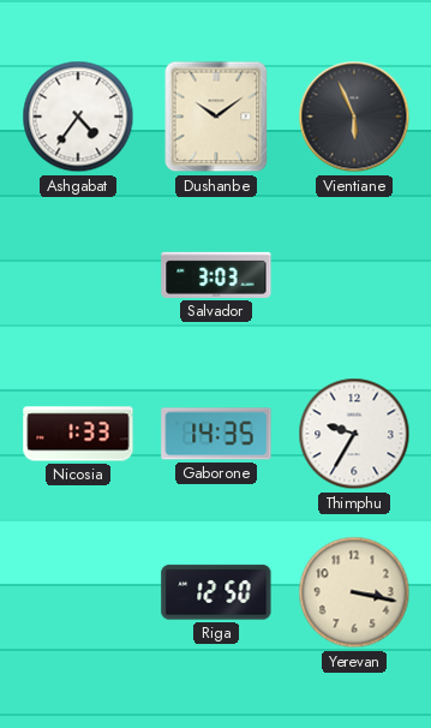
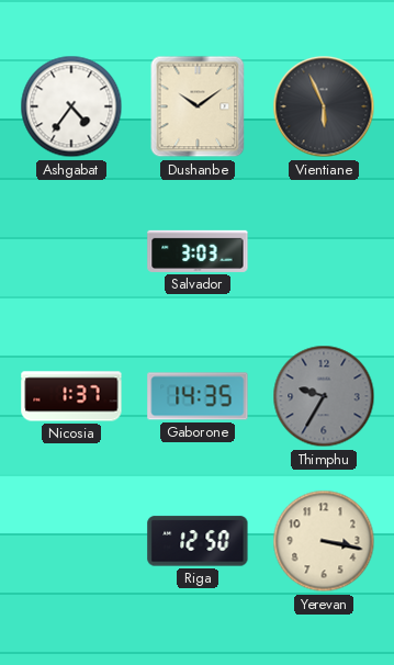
Nicosia: 1:33 -> 1:37 (71, 396)
Thimphu dial: white -> grey (324, 396)
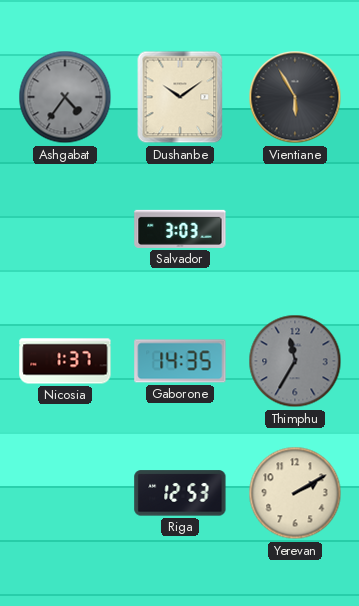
Ashgabat dial: white -> grey (65, 97)
Vientiane: 5:56 -> 5:55 (295, 97)
Thimphu: 9:35 -> 11:35 (295, 361)
Riga: 12:50 -> 12:53 (180, 493)
Yerevan: 3:17 -> 2:10 (295, 493)
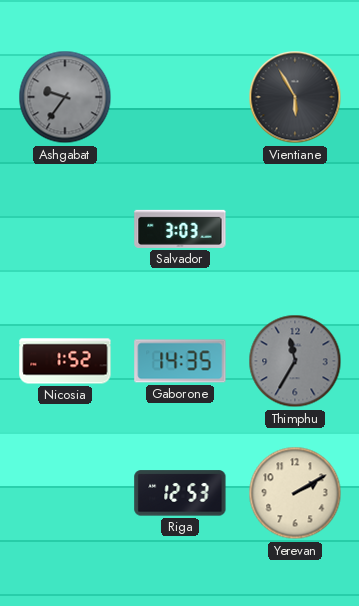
Ashgabat: 4:36 -> 9:36 (65, 97)
Dushanbe: 10:09 -> none (180, 97)
Nicosia: 1:37 -> 1:52 (65, 361)
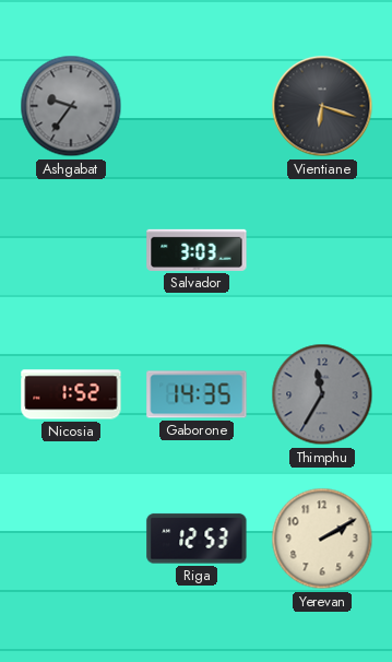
Vientiane: 5:55 -> 6:18 (322, 106)
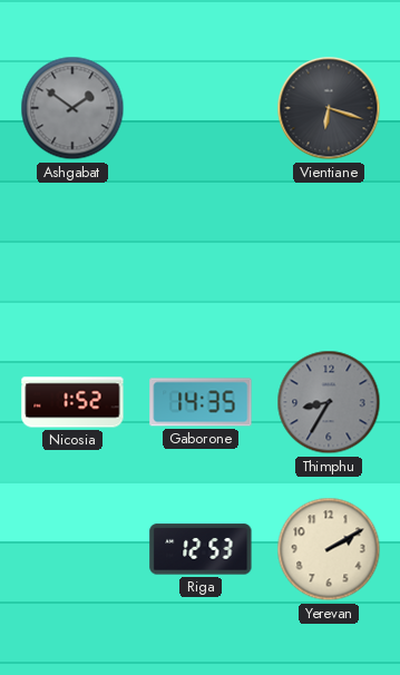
Ashgabat: 9:36 -> 1:51 (72, 108)
Salvador: 3:03 -> none (197, 250)
Thimphu: 11:35 -> 8:35 (329, 402)
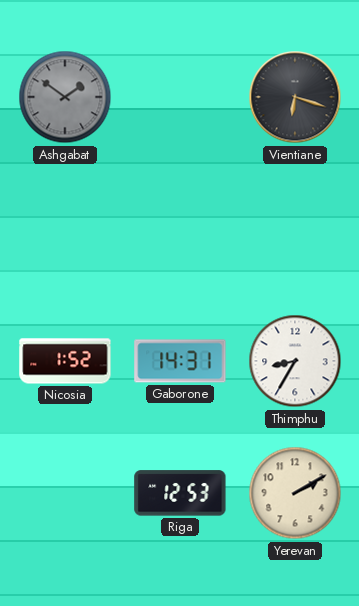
Gaborone: 14:35 -> 14:31 (180, 361)
Thimphu dial: grey -> white (295, 361)
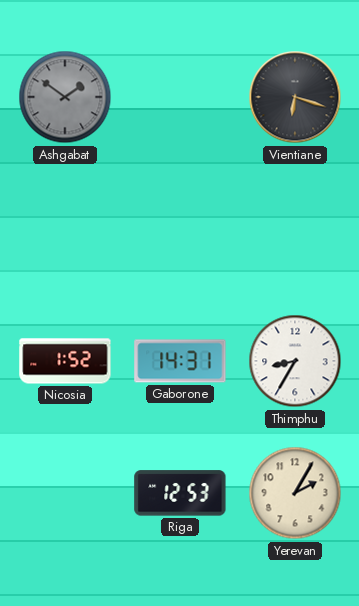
Yerevan: 2:10 -> 2:05 (295, 493)
